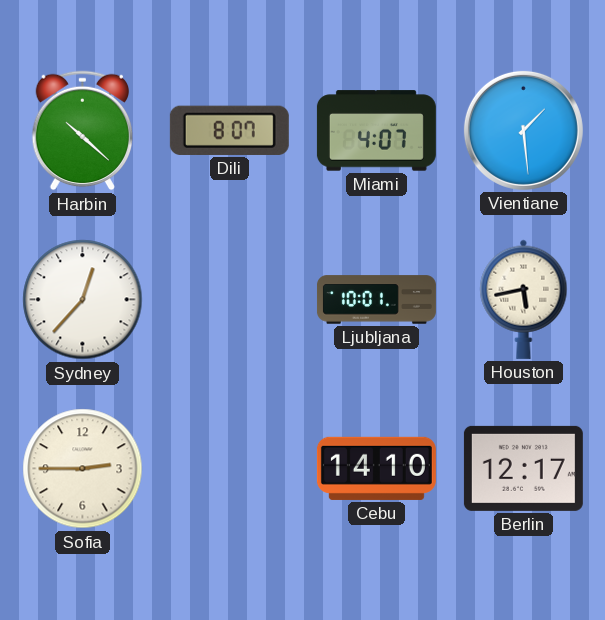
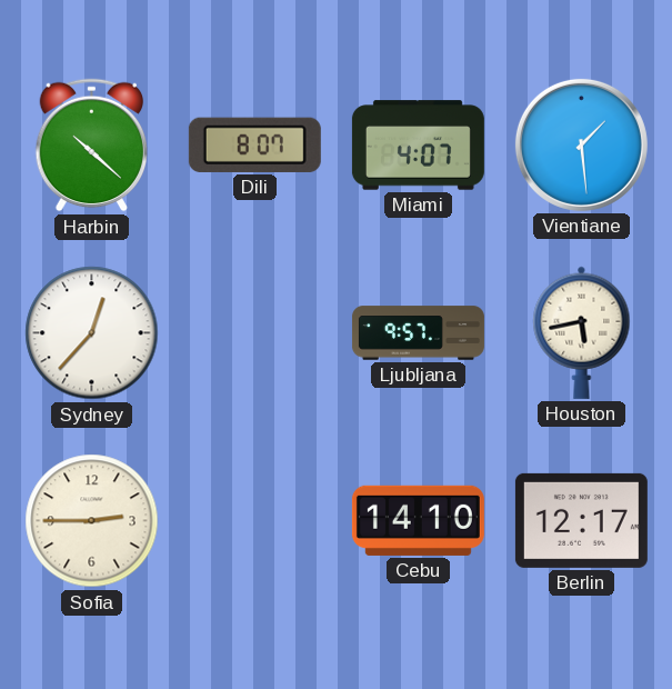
Ljubljana: 10:01 -> 9:57 (418, 333)
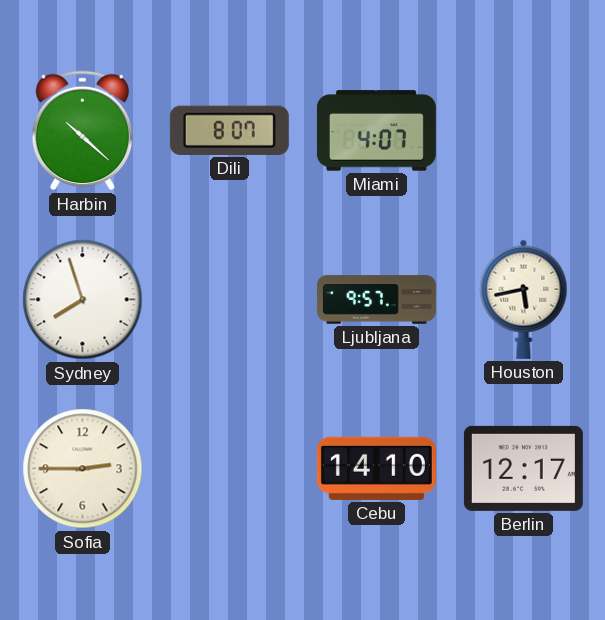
Vientiane: 1:29 -> none (581, 144)
Sydney: 12:37 -> 7:57 (83, 300)
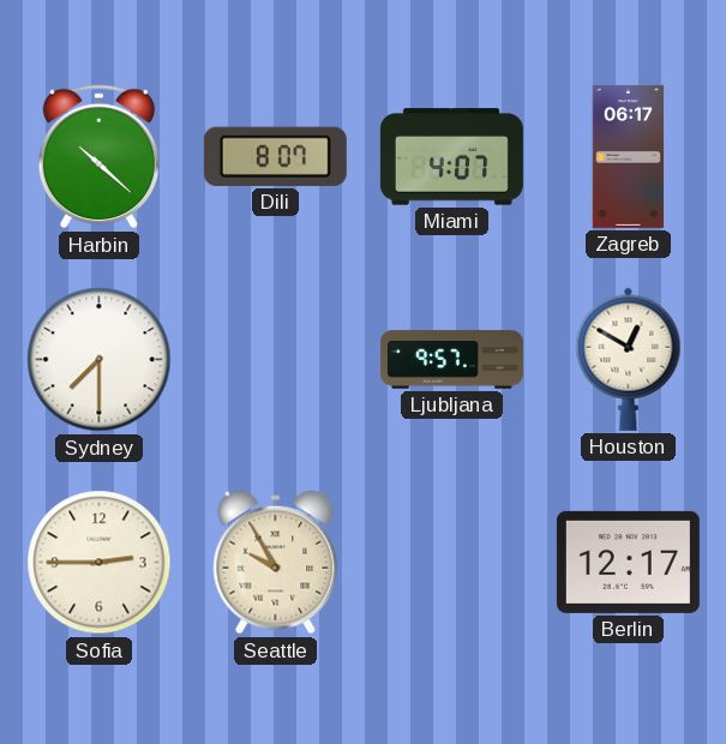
Zagreb: none -> 06:17 (629, 156)
Sydney: 7:57 -> 7:30 (100, 360)
Houston: 5:43 -> 12:50 (629, 359)
Seattle: none -> 9:55 (276, 563)
Cebu: 14:10 -> none (376, 468)
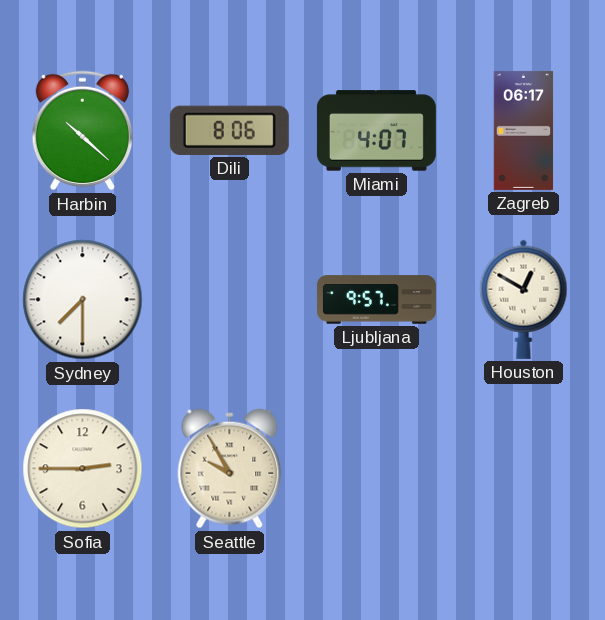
Dili: 8:07 -> 8:06 (229, 130)
Berlin: 12:17 -> none (628, 562)
